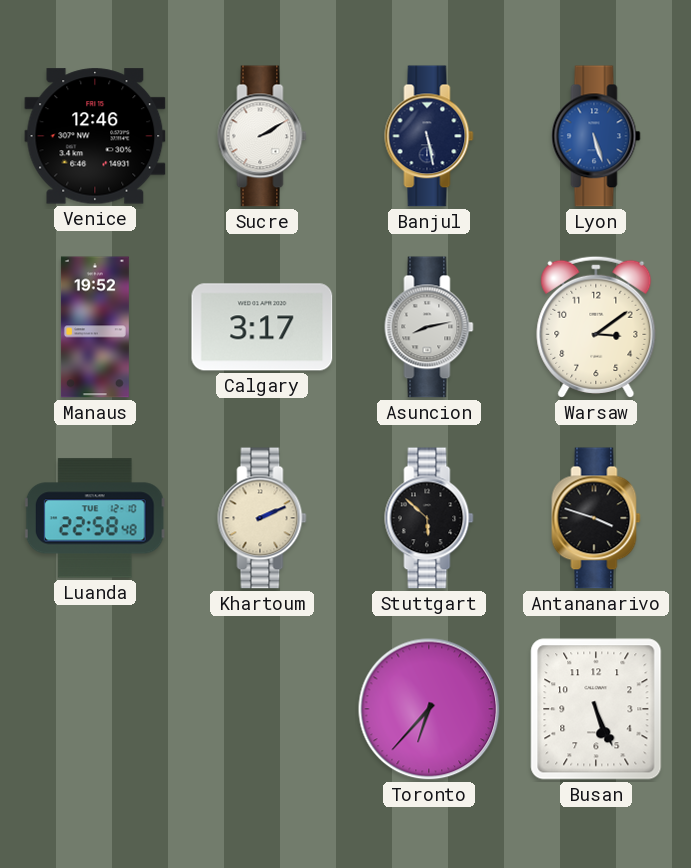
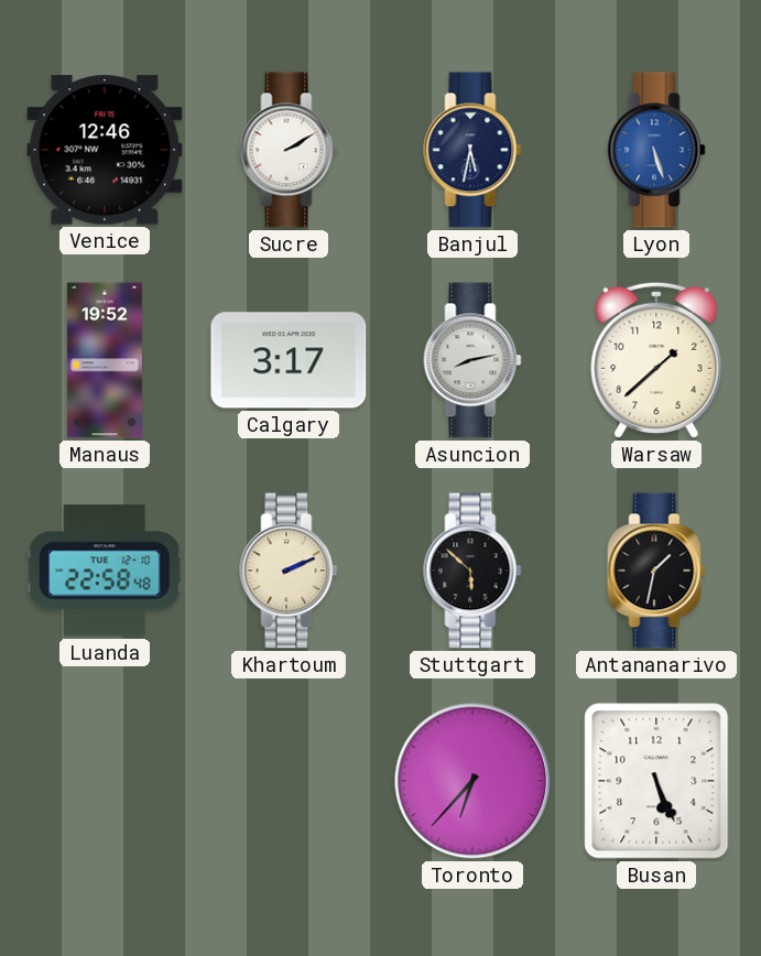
Banjul: 5:28 -> 5:32 (472, 150)
Warsaw: 3:09 -> 1:38 (656, 360)
Antananarivo: 3:48 -> 1:32 (656, 571)
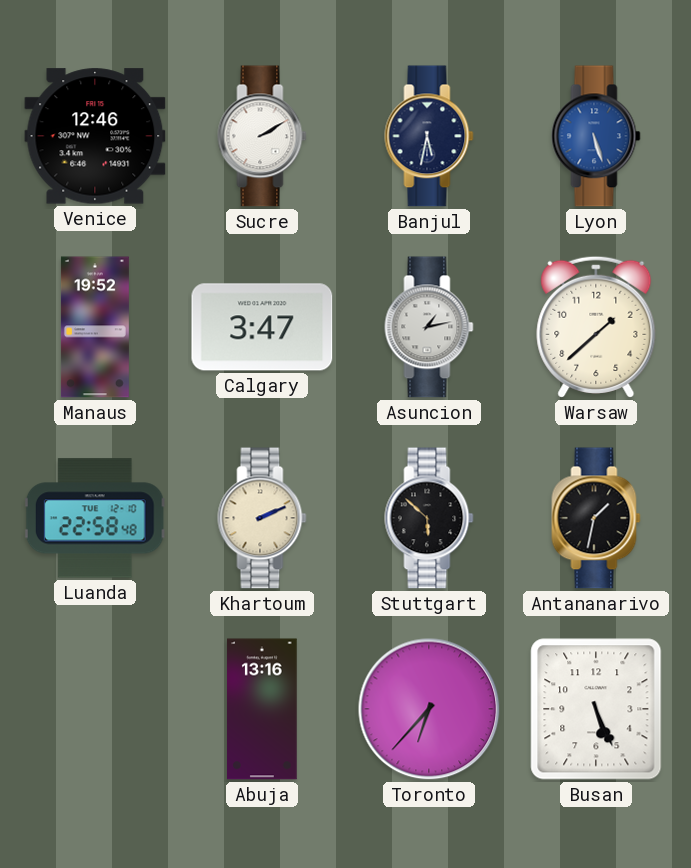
Calgary: 3:17 -> 3:47 (262, 327)
Asuncion: 8:13 -> 1:13 (429, 327)
Abuja: none -> 13:16 (262, 709)
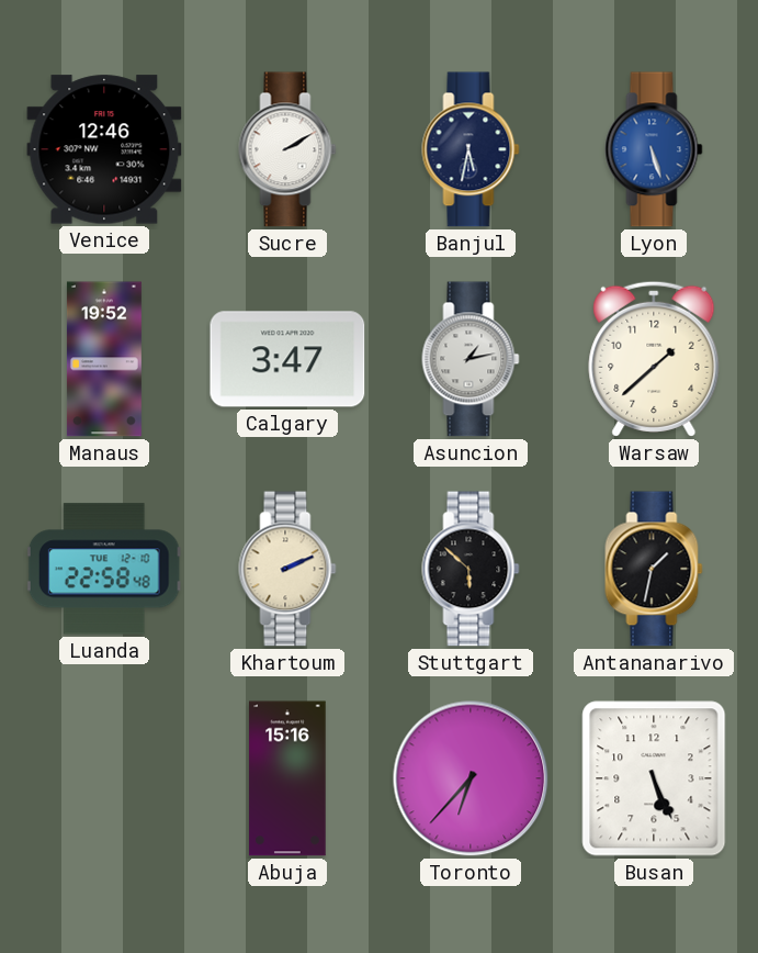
Abuja: 13:16 -> 15:16 (287, 778)
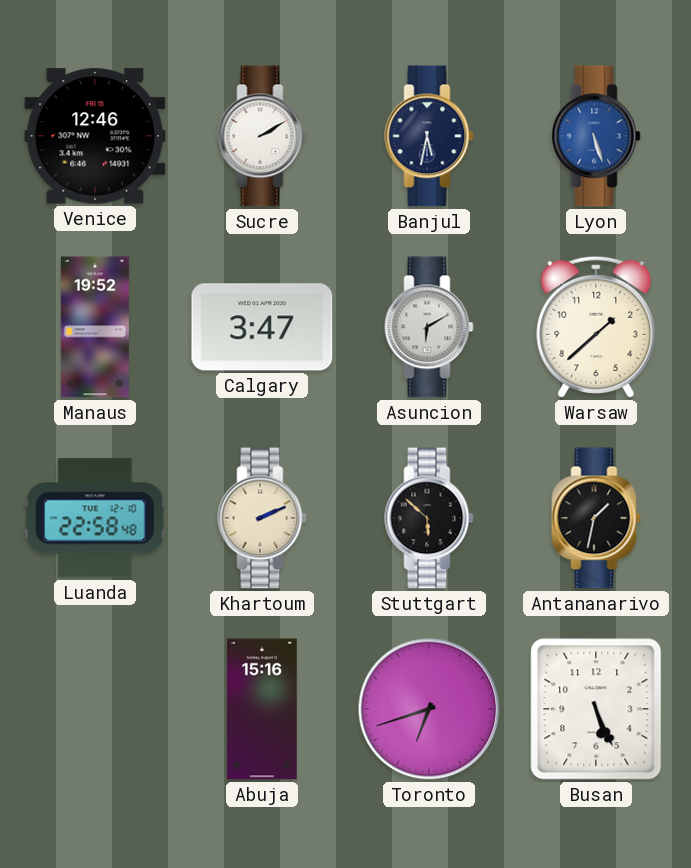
Asuncion: 1:13 -> 6:10 (429, 327)
Toronto: 6:37 -> 6:42 (429, 709)
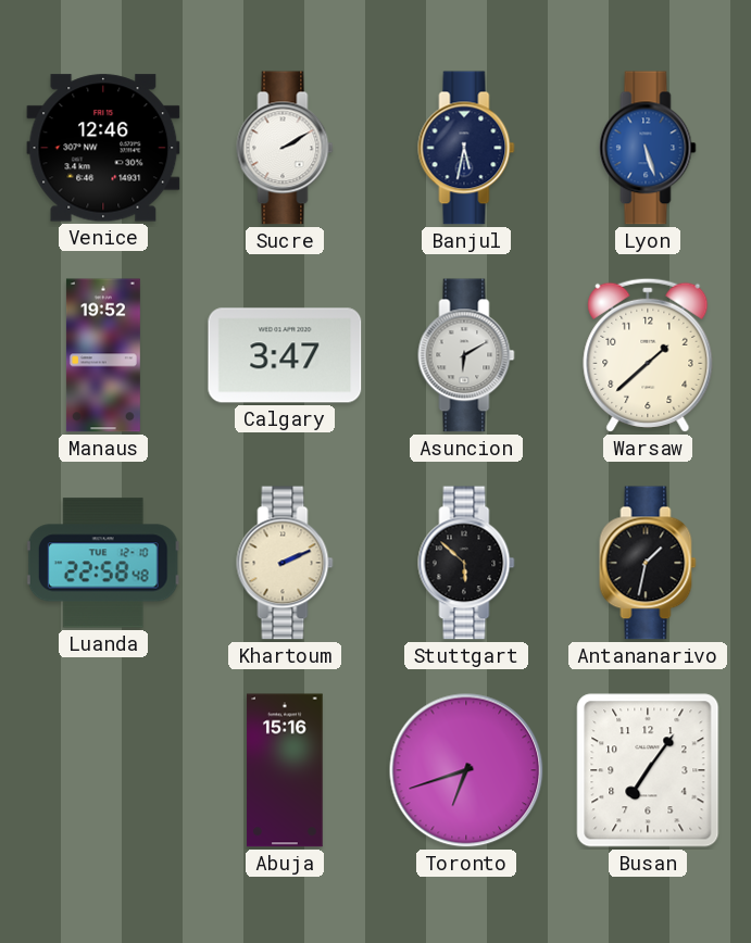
Busan: 5:26 -> 7:06 (648, 770)
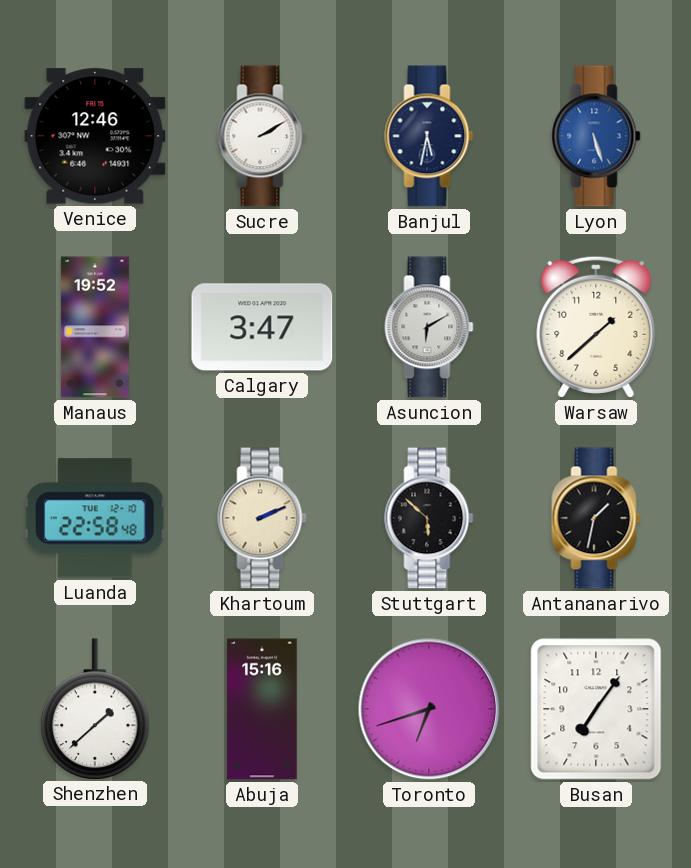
Shenzhen: none -> 1:38 (95, 709)
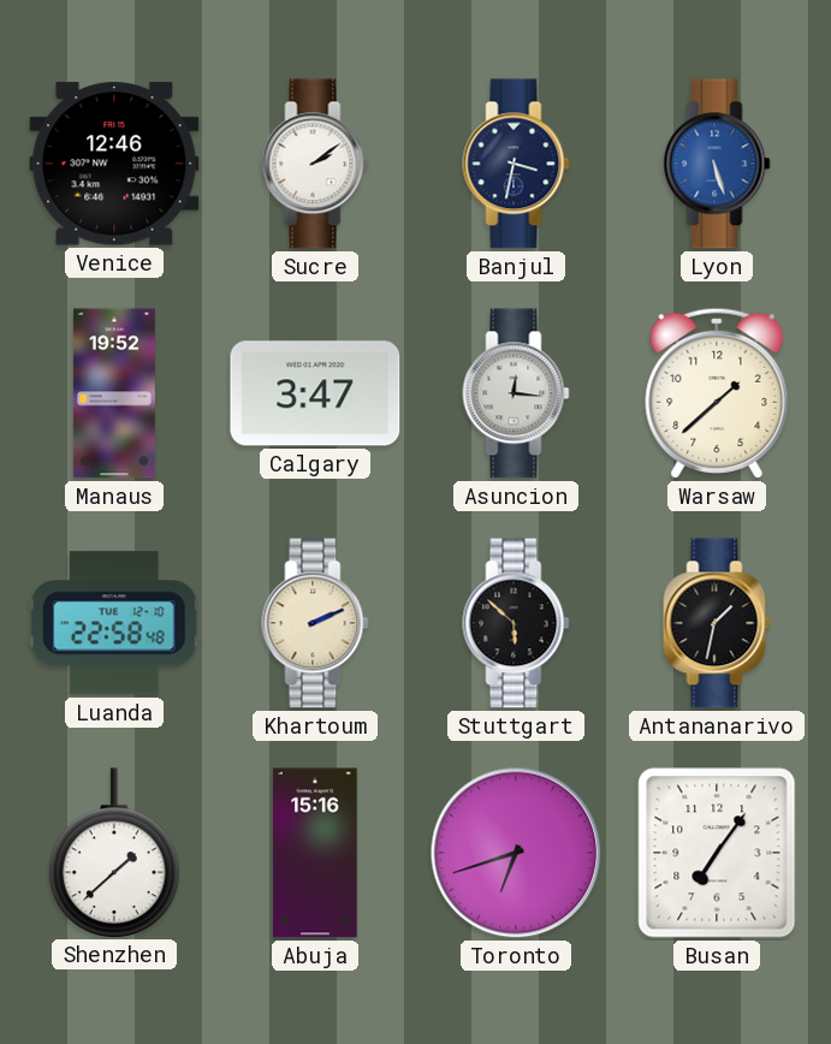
Sucre: 2:10 -> 2:09 (315, 164)
Banjul: 5:32 -> 3:32 (516, 164)
Asuncion: 6:10 -> 12:16 (516, 393)
